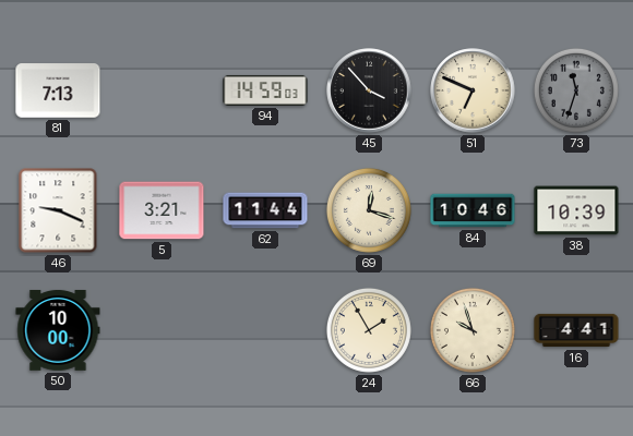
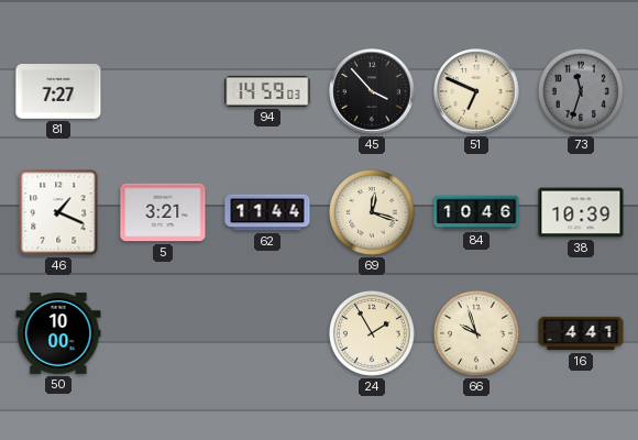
81: 7:13 -> 7:27 (58, 91)
46: 9:19 -> 1:19 (58, 212)
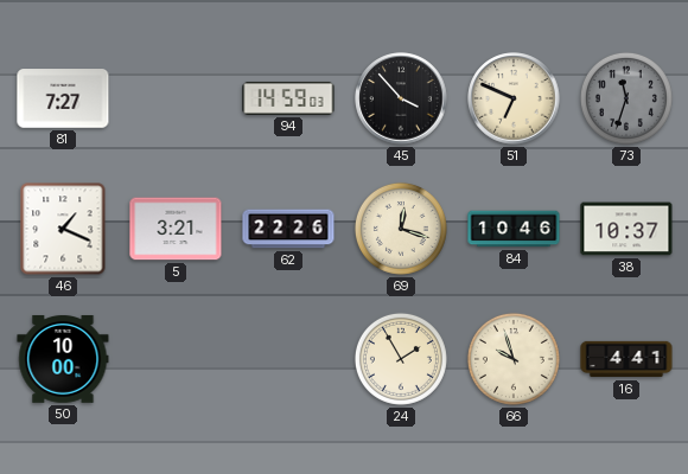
62: 11:44 -> 22:26 (288, 229)
38: 10:39 -> 10:37 (626, 229)
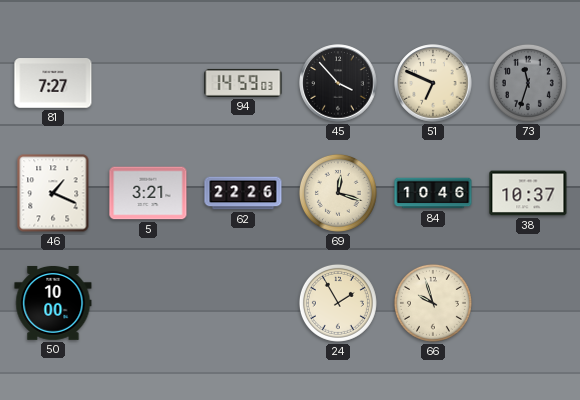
16: 4:41 -> none (626, 359)
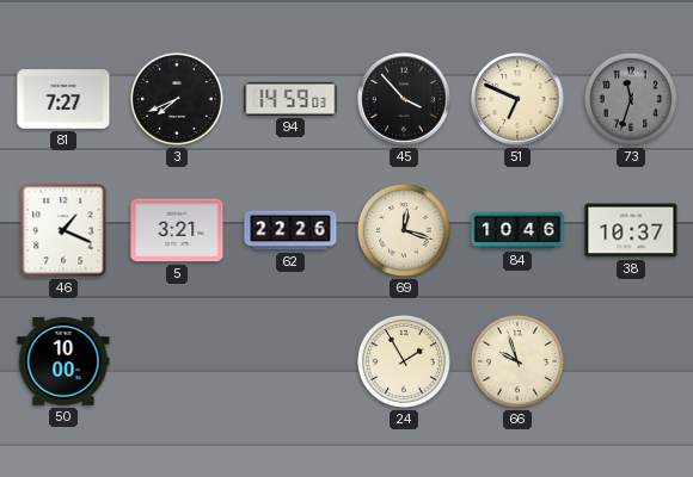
3: none -> 7:41 (177, 99)
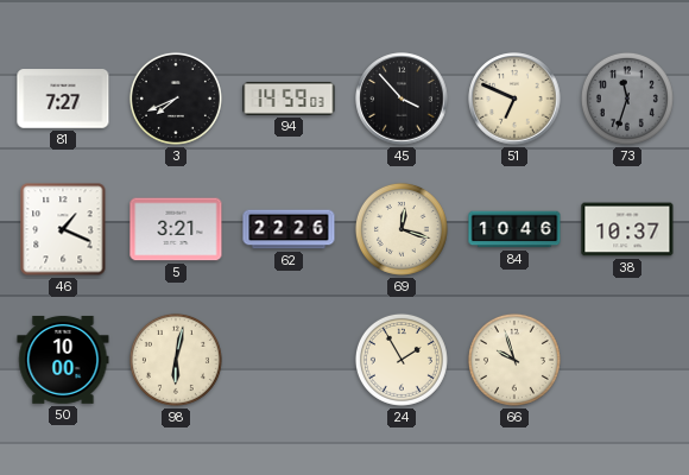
98: none -> 6:02 (176, 360)
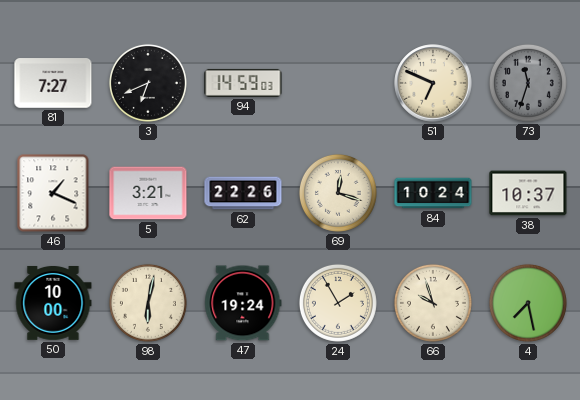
3: 7:41 -> 6:41 (148, 83)
45: 3:53 -> none (402, 99)
84: 10:46 -> 10:24 (433, 193)
47: none -> 19:24 (243, 303)
4: none -> 7:28 (528, 303)
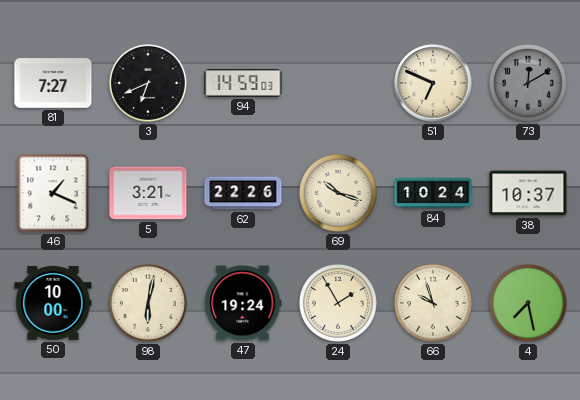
73: 11:33 -> 12:10 (528, 83)
69: 12:18 -> 10:18 (338, 193)
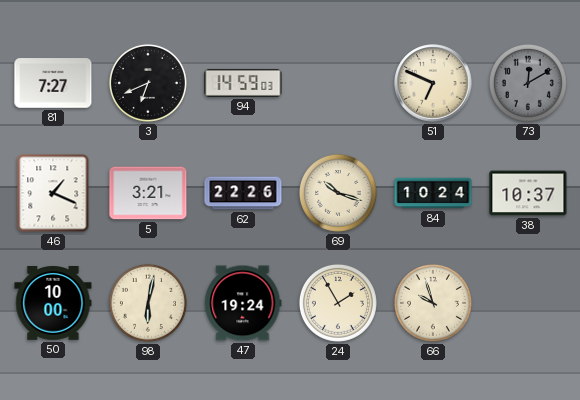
4: 7:28 -> none (528, 303)
